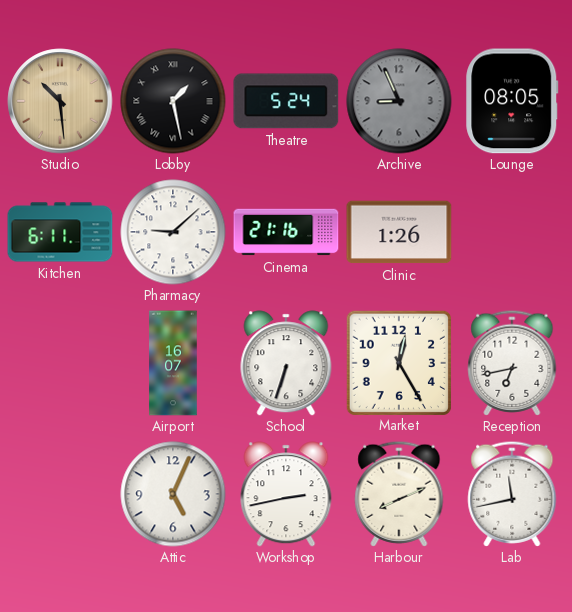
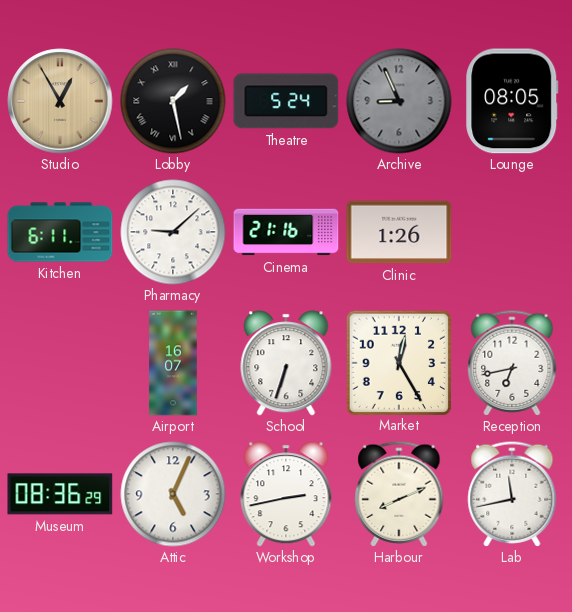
Studio: 10:29 -> 12:55 (60, 101)
Museum: none -> 08:36 (60, 494)
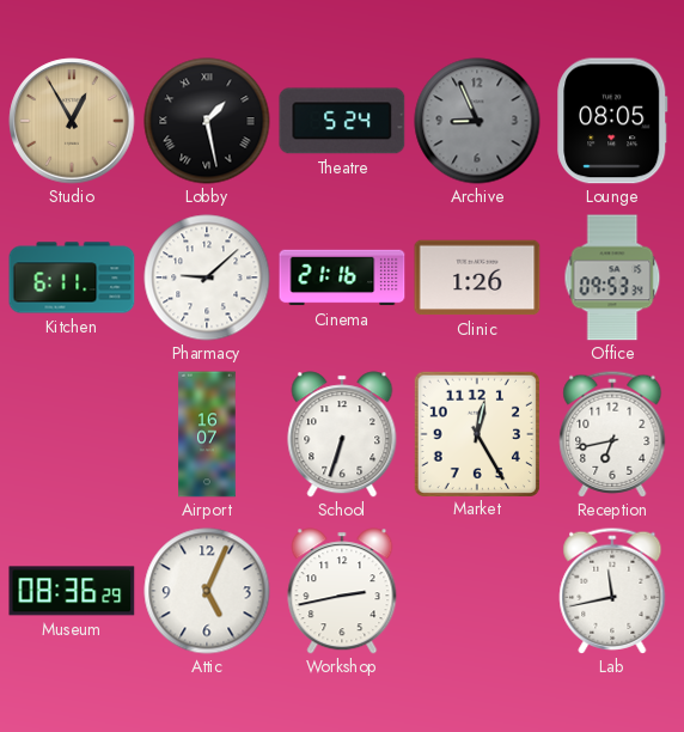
Office: none -> 09:53 (612, 277)
Harbour: 8:11 -> none (399, 494)
